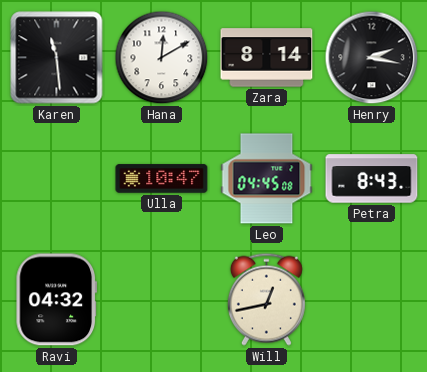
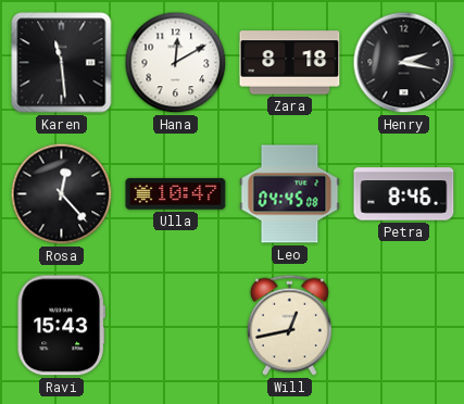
Zara: 8:14 -> 8:18 (290, 63)
Rosa: none -> 12:23 (62, 194)
Petra: 8:43 -> 8:46 (404, 194)
Ravi: 04:32 -> 15:43 (61, 326)
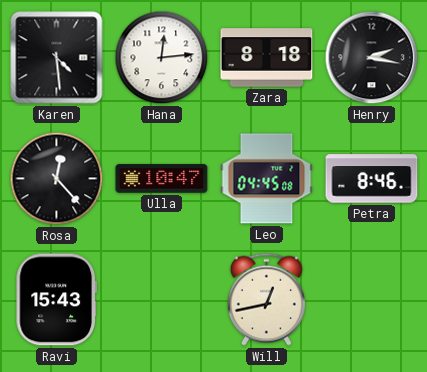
Karen: 11:29 -> 4:29 (57, 58)
Hana: 12:10 -> 12:14 (162, 58)
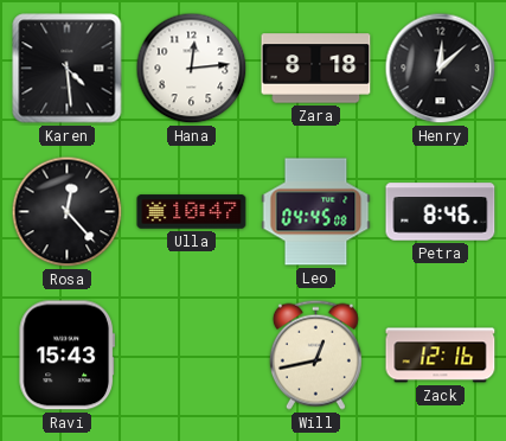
Henry: 2:17 -> 12:08 (441, 69)
Zack: none -> 12:16 (441, 356)
